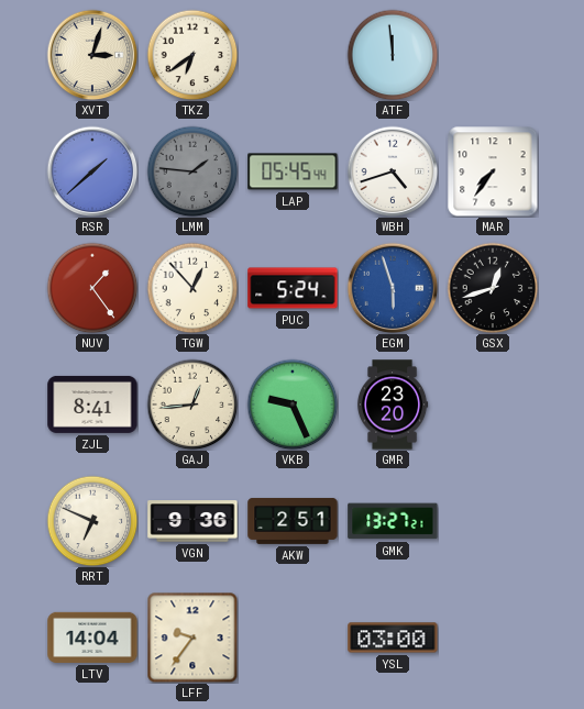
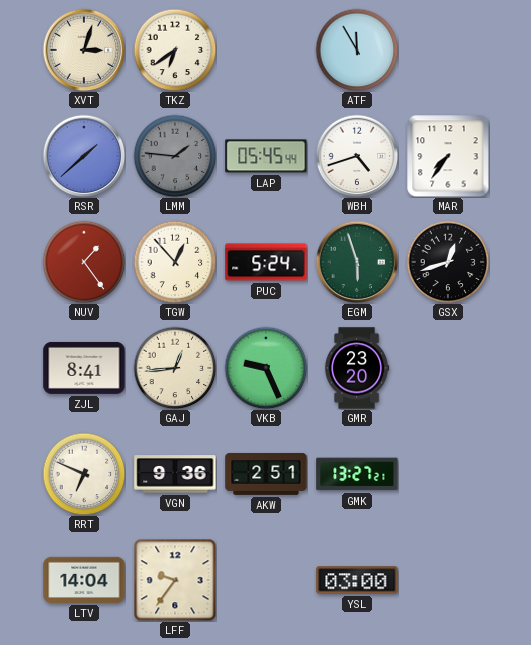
ATF: 11:59 -> 11:55 (357, 50)
EGM dial: blue -> green (357, 262)
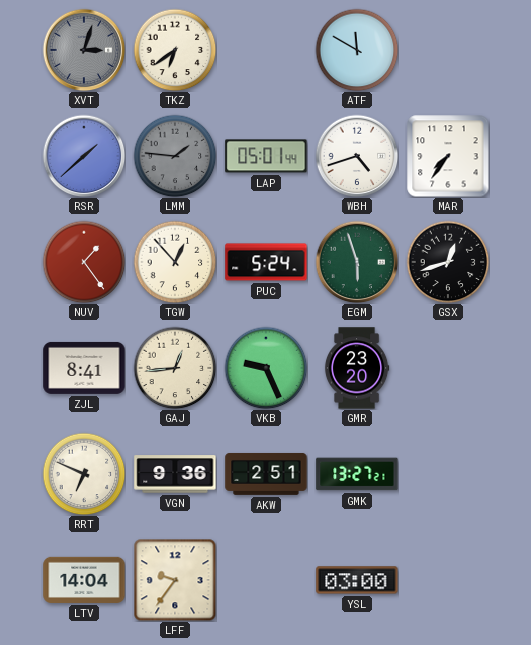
XVT dial: cream -> grey (84, 50)
ATF: 11:55 -> 11:50 (357, 50)
LAP: 05:45 -> 05:01 (266, 156)
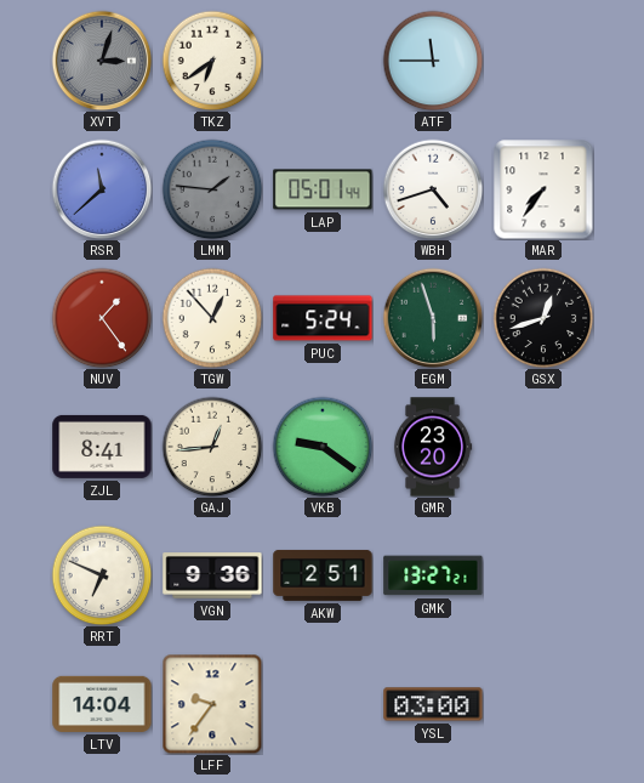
ATF: 11:50 -> 11:45 (433, 61)
RSR: 1:38 -> 11:38 (102, 189)
VKB: 9:26 -> 9:21 (323, 447)
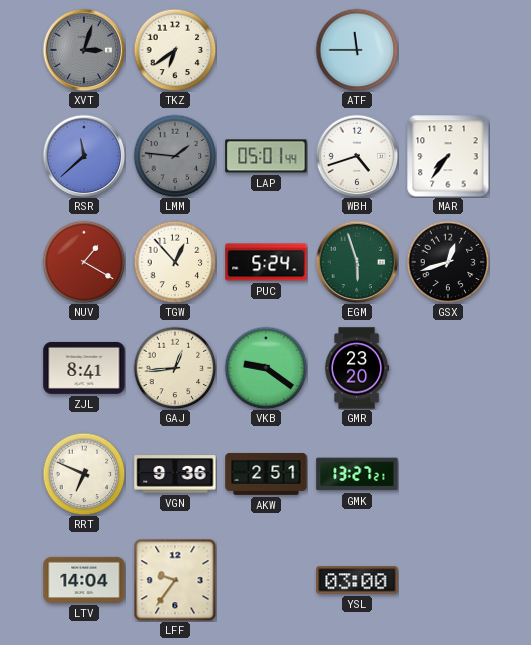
NUV: 1:24 -> 1:20 (84, 262)
